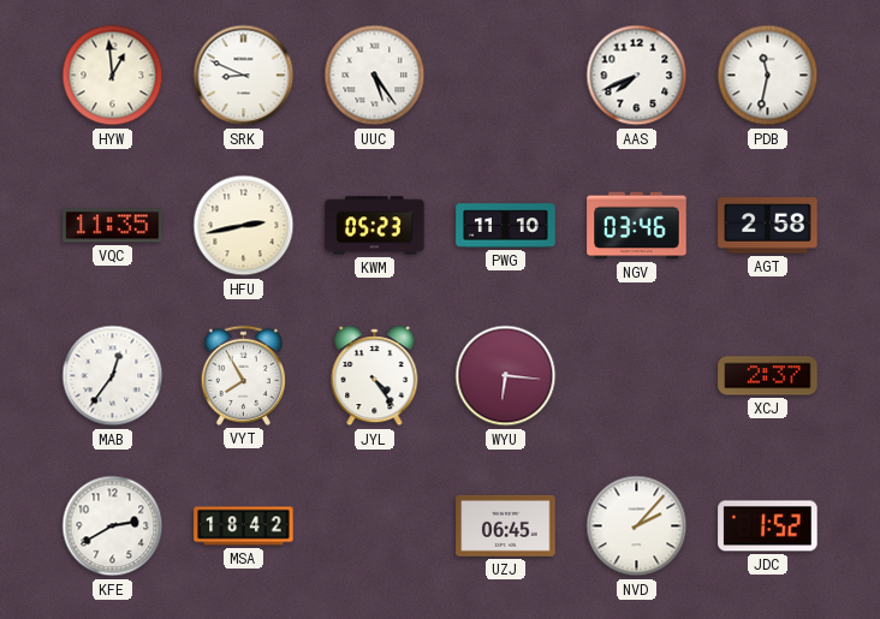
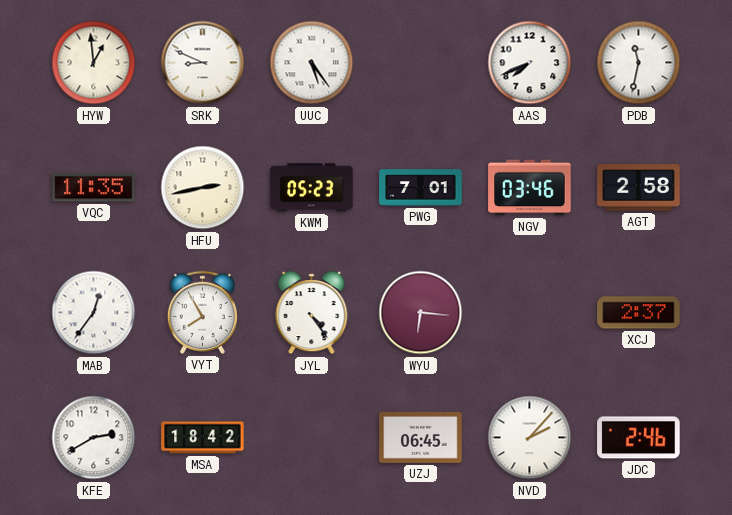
PWG: 11:10 -> 7:01 (421, 188)
JDC: 1:52 -> 2:46 (639, 438)
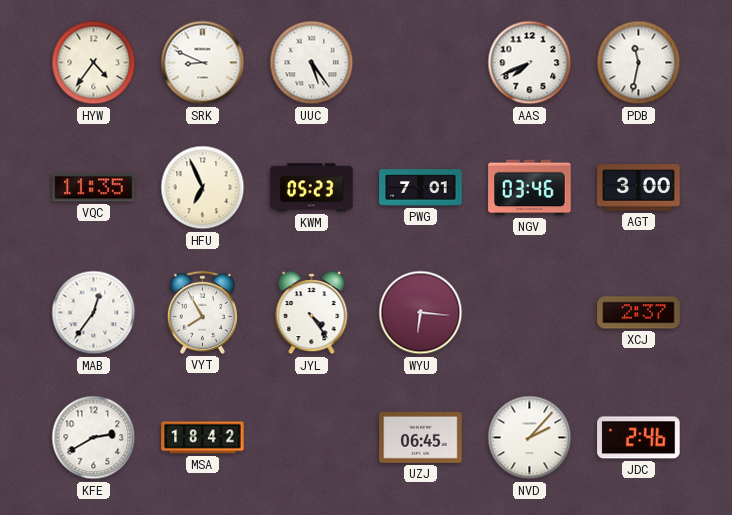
HYW: 12:59 -> 4:36 (94, 63)
HFU: 2:43 -> 6:56 (203, 188)
AGT: 2:58 -> 3:00 (639, 188)
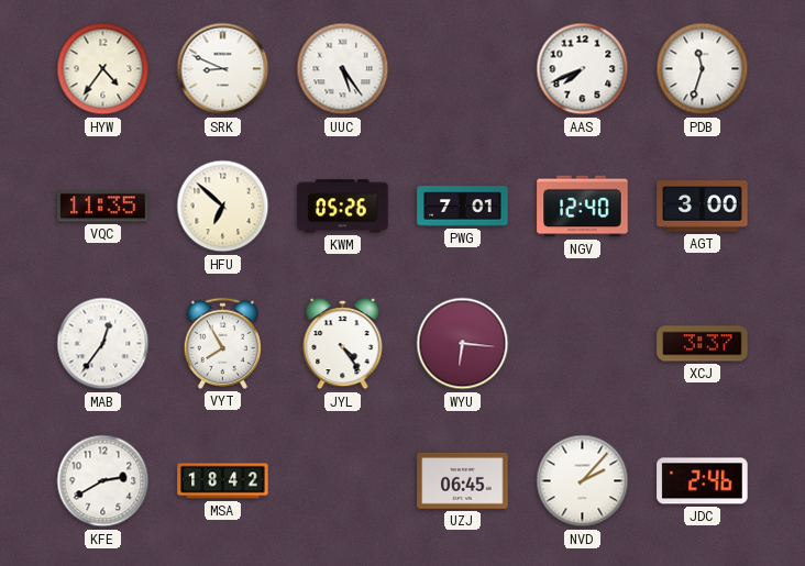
PDB: 11:32 -> 11:33 (703, 69)
HFU: 6:56 -> 6:52 (223, 207)
KWM: 05:23 -> 05:26 (343, 207)
NGV: 03:46 -> 12:40 (583, 207)
XCJ: 2:37 -> 3:37 (703, 344)
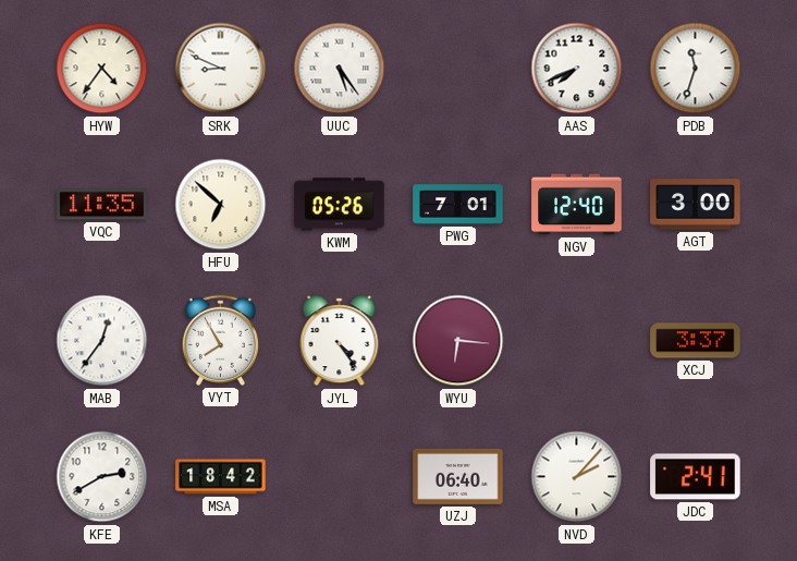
UZJ: 06:45 -> 06:40 (458, 476)
JDC: 2:46 -> 2:41 (696, 477)
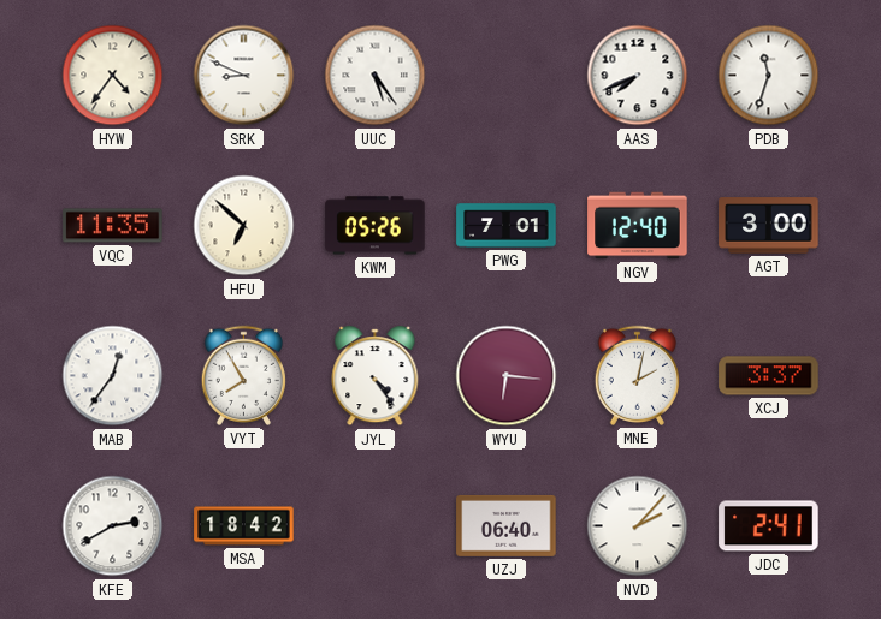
MNE: none -> 2:02 (637, 375)
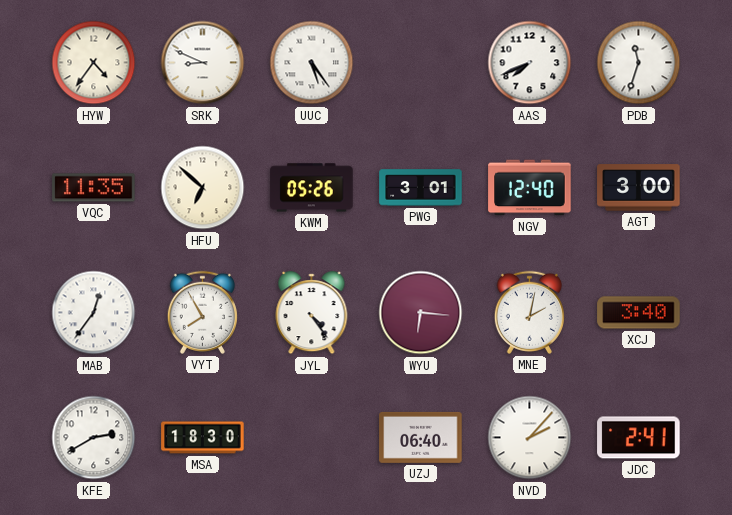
PWG: 7:01 -> 3:01 (421, 188)
XCJ: 3:37 -> 3:40 (639, 313)
MSA: 18:42 -> 18:30 (203, 438)
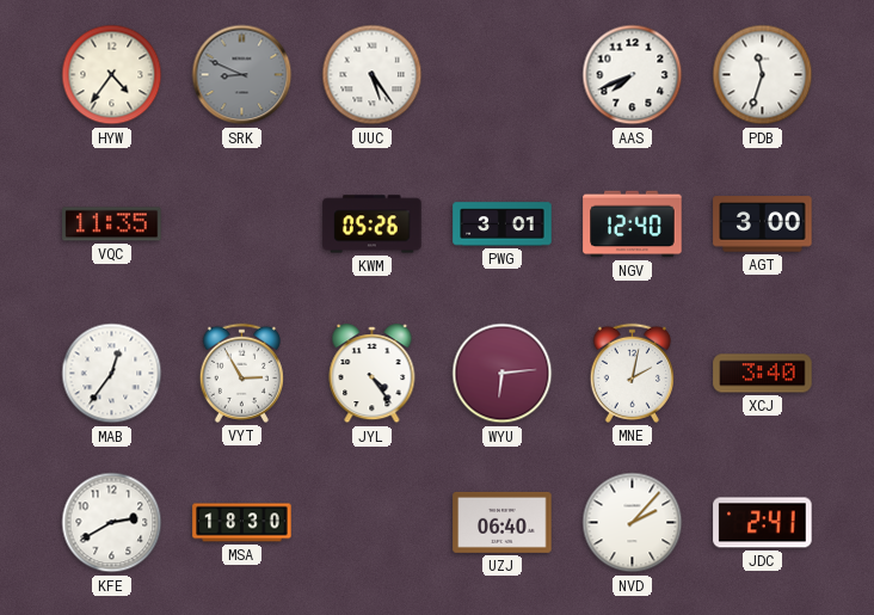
SRK dial: white -> grey (242, 75)
HFU: 6:52 -> none (203, 188)
VYT: 7:55 -> 2:55 (241, 373)
WYU: 6:16 -> 6:14 (503, 374)
